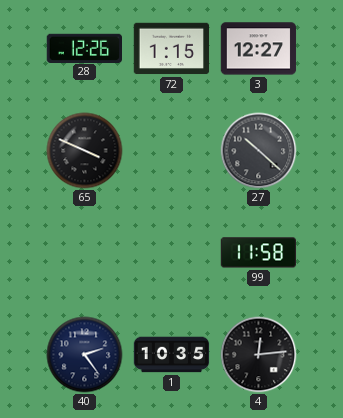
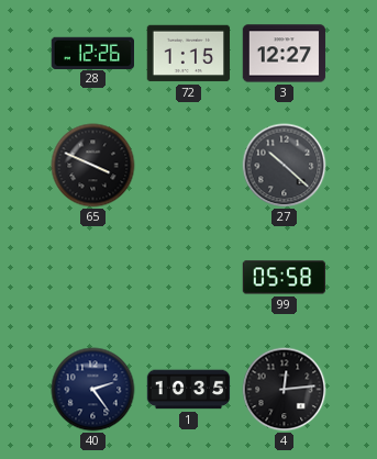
99: 11:58 -> 05:58 (285, 278)
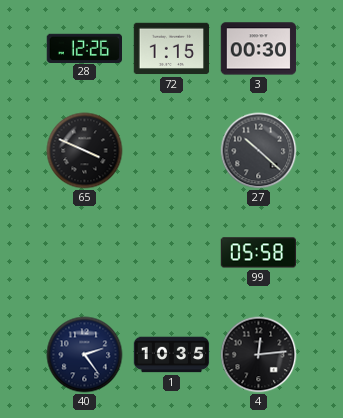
3: 12:27 -> 00:30 (259, 49)
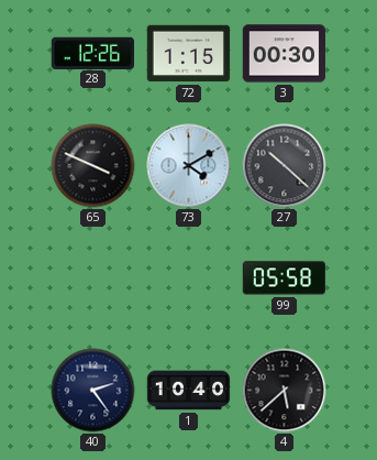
73: none -> 4:10 (189, 166)
1: 10:35 -> 10:40 (189, 391)
4: 12:14 -> 5:38 (285, 391)
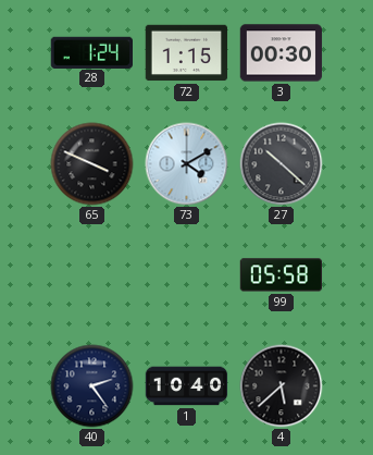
28: 12:26 -> 1:24 (92, 52)
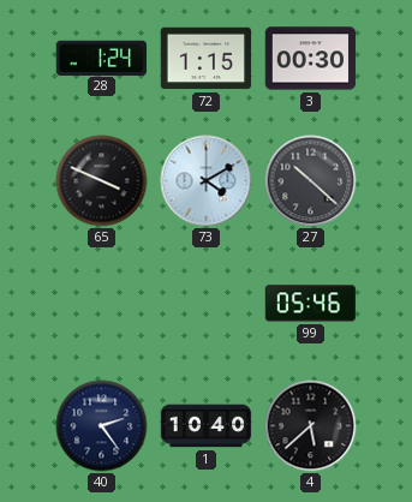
99: 05:58 -> 05:46 (311, 304)
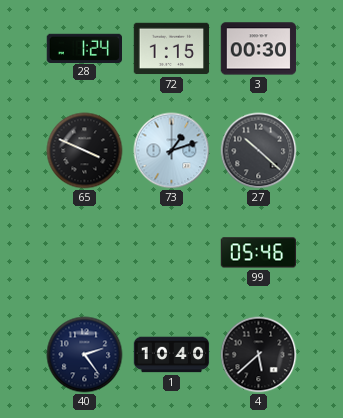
73: 4:10 -> 1:12 (172, 151)
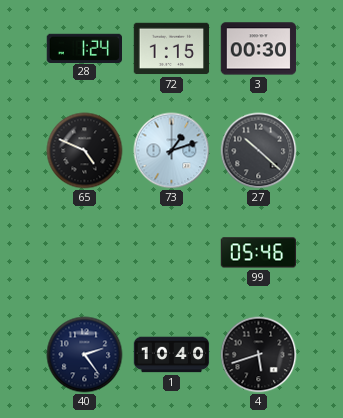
65: 3:49 -> 4:49 (85, 151)
4: 5:38 -> 5:42 (259, 355)
